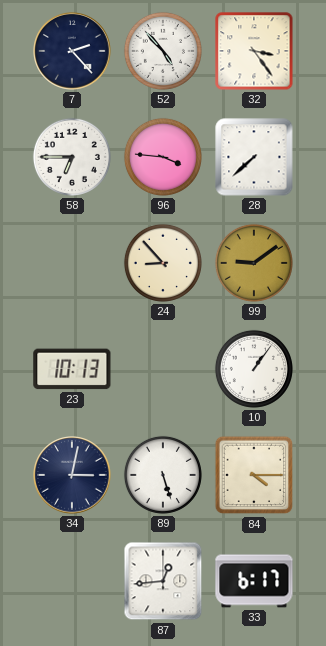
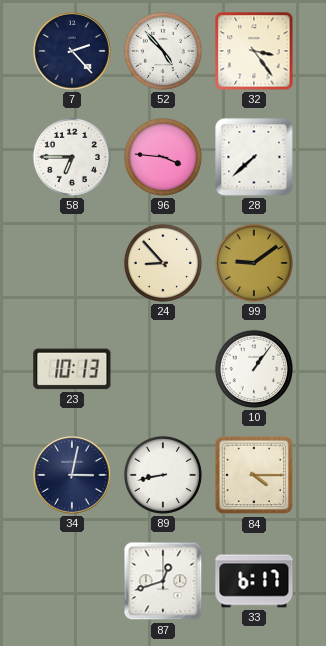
89: 5:27 -> 8:43 (163, 475)
87: 12:44 -> 12:42 (163, 581)
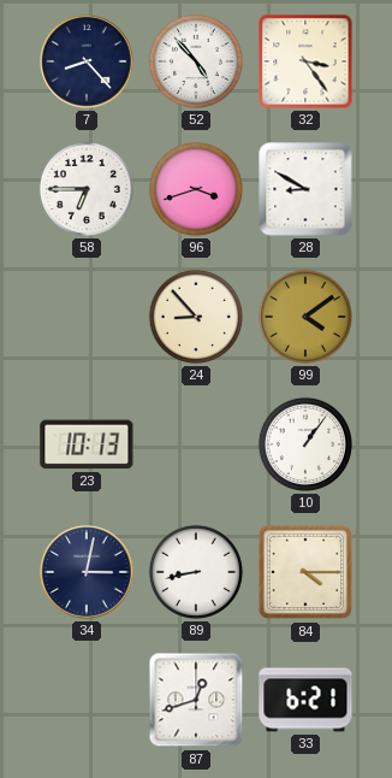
7: 2:23 -> 8:23 (87, 61)
96: 3:46 -> 3:42 (196, 189)
28: 7:38 -> 8:50 (305, 189)
99: 9:09 -> 4:09 (305, 317)
33: 6:17 -> 6:21 (305, 700)
